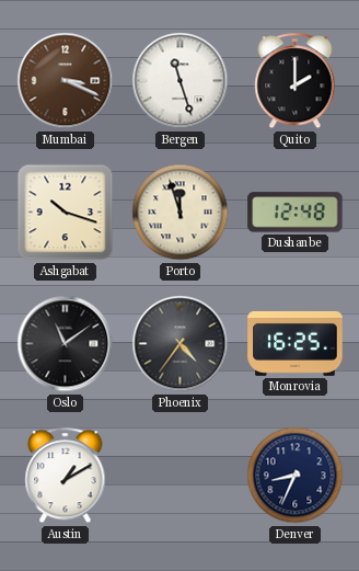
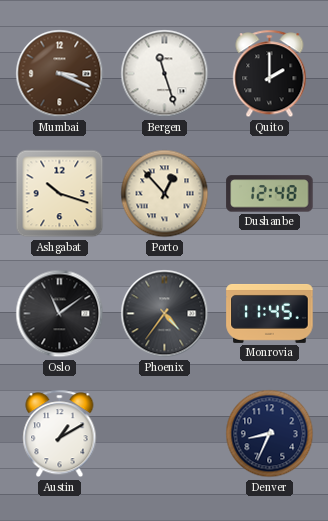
Porto: 11:57 -> 12:53 (165, 194)
Monrovia: 16:25 -> 11:45 (270, 313)
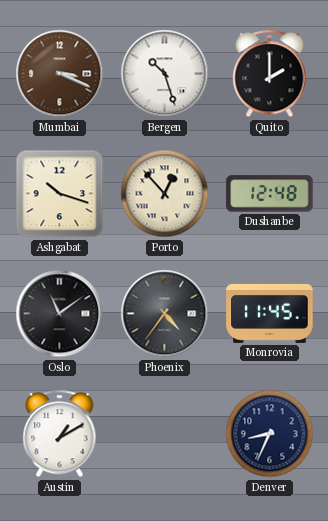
Bergen: 11:27 -> 10:27 (165, 74)
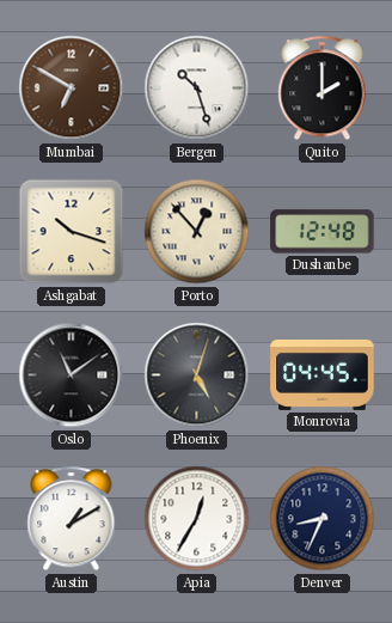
Mumbai: 3:19 -> 6:50 (72, 88)
Phoenix: 4:36 -> 5:03 (197, 375)
Monrovia: 11:45 -> 04:45 (323, 374)
Apia: none -> 12:35 (197, 519)
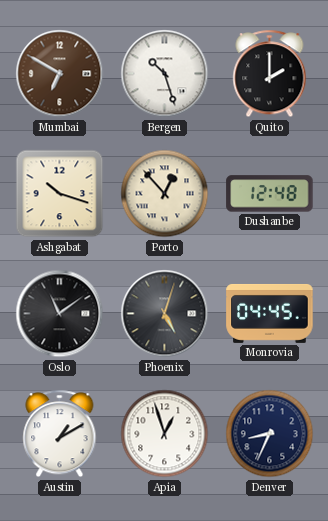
Apia: 12:35 -> 12:57 (165, 434)
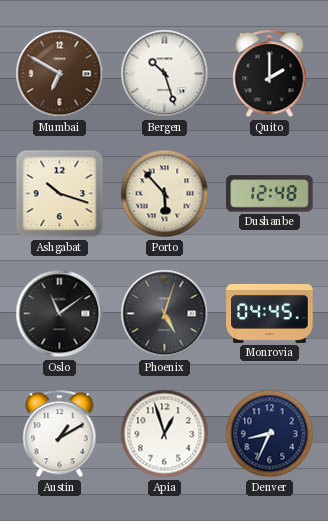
Porto: 12:53 -> 5:53 (165, 194)
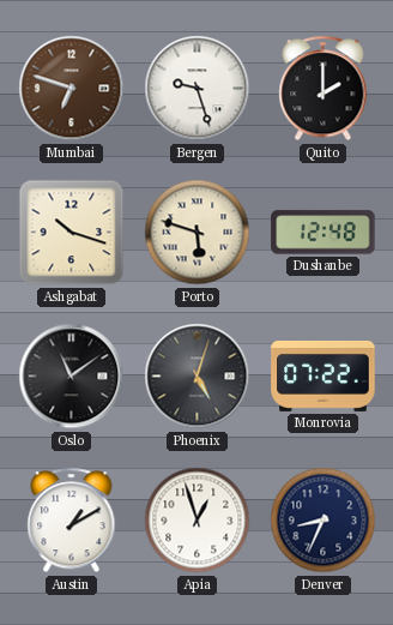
Mumbai: 6:50 -> 6:48 (72, 89)
Bergen: 10:27 -> 9:27 (198, 89)
Porto: 5:53 -> 5:48 (198, 233)
Monrovia: 04:45 -> 07:22 (324, 375)
